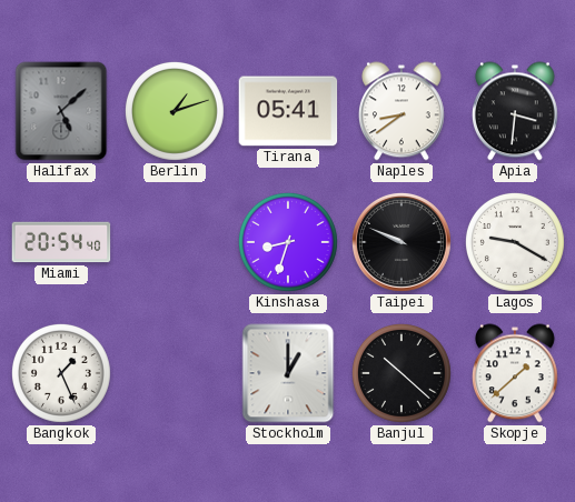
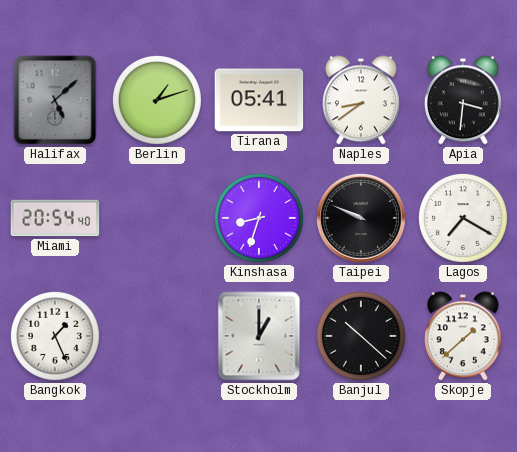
Lagos: 9:20 -> 7:20 (463, 218)
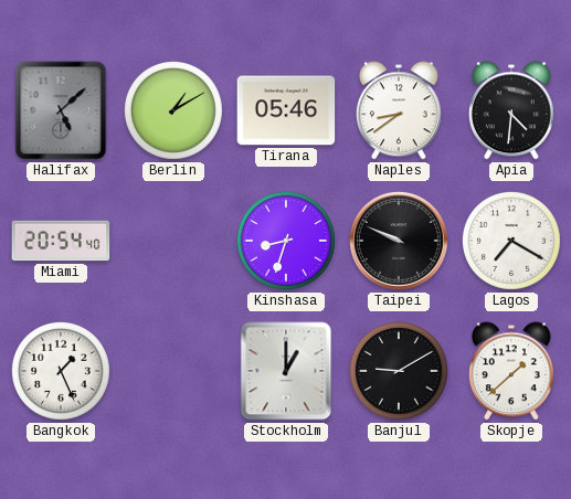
Berlin: 1:12 -> 1:10 (173, 110)
Tirana: 05:41 -> 05:46 (286, 110)
Apia: 3:31 -> 4:31 (511, 110)
Banjul: 10:22 -> 9:10 (399, 371)
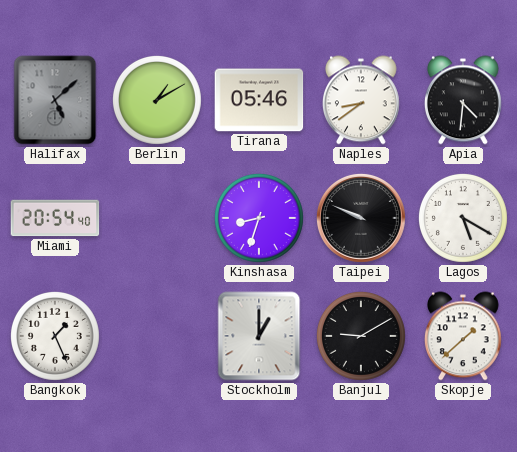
Lagos: 7:20 -> 5:20 (463, 218)
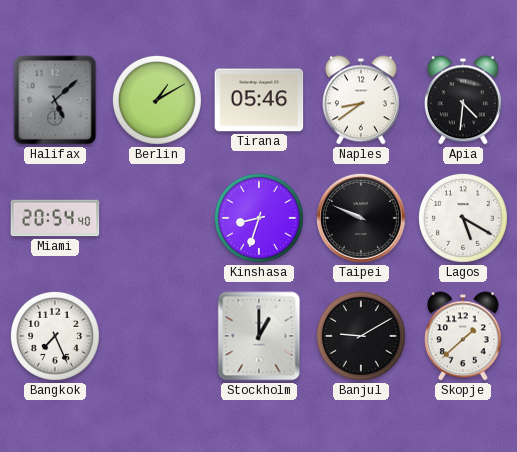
Bangkok: 1:26 -> 7:26 (55, 336)
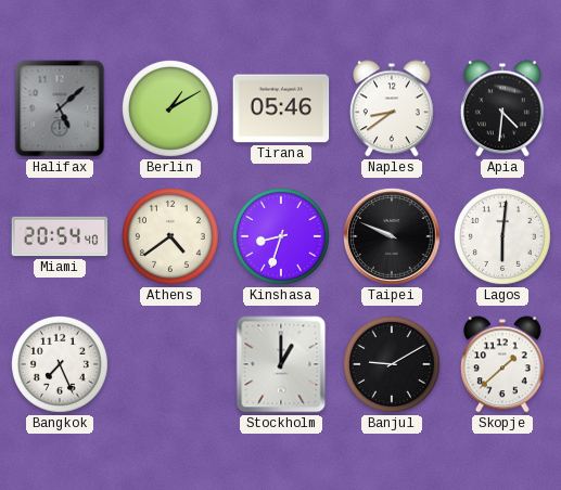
Athens: none -> 4:39 (170, 236)
Lagos: 5:20 -> 6:01 (502, 236)
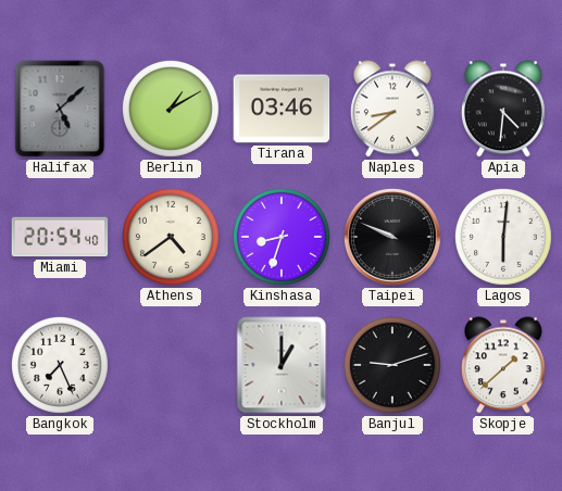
Tirana: 05:46 -> 03:46 (282, 109)
Banjul: 9:10 -> 9:12 (392, 365)
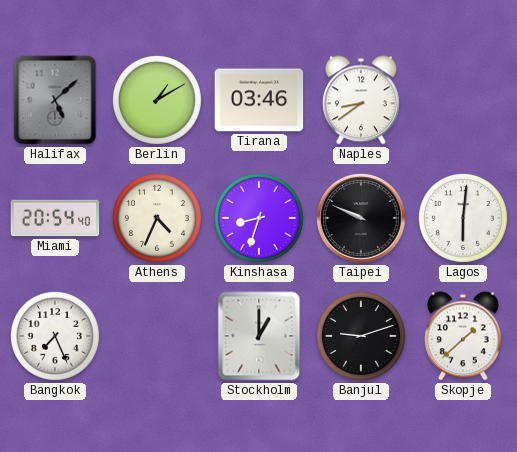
Apia: 4:31 -> none (503, 109)
Athens: 4:39 -> 4:34 (157, 218)
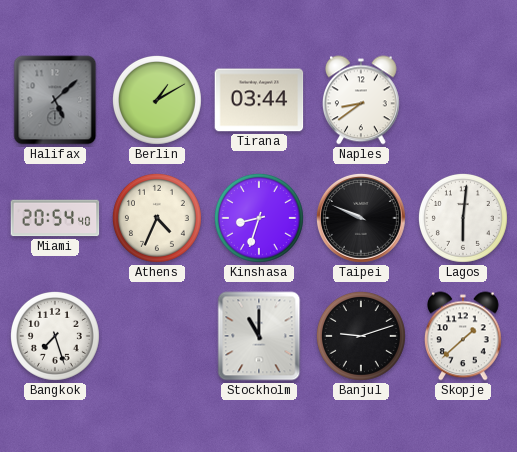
Tirana: 03:46 -> 03:44 (259, 100)
Bangkok: 7:26 -> 7:27 (55, 336)
Stockholm: 1:00 -> 11:00 (259, 336)
